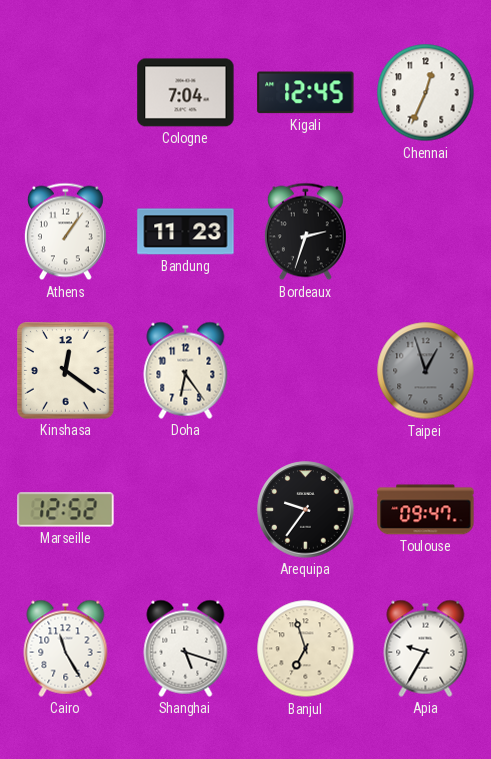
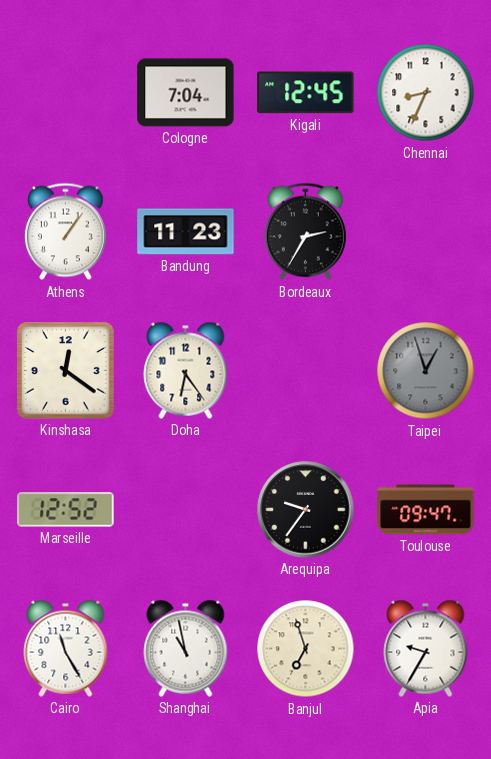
Chennai: 12:34 -> 8:34 (426, 93)
Bordeaux: 2:33 -> 2:35 (305, 232)
Shanghai: 5:18 -> 10:58 (186, 648)
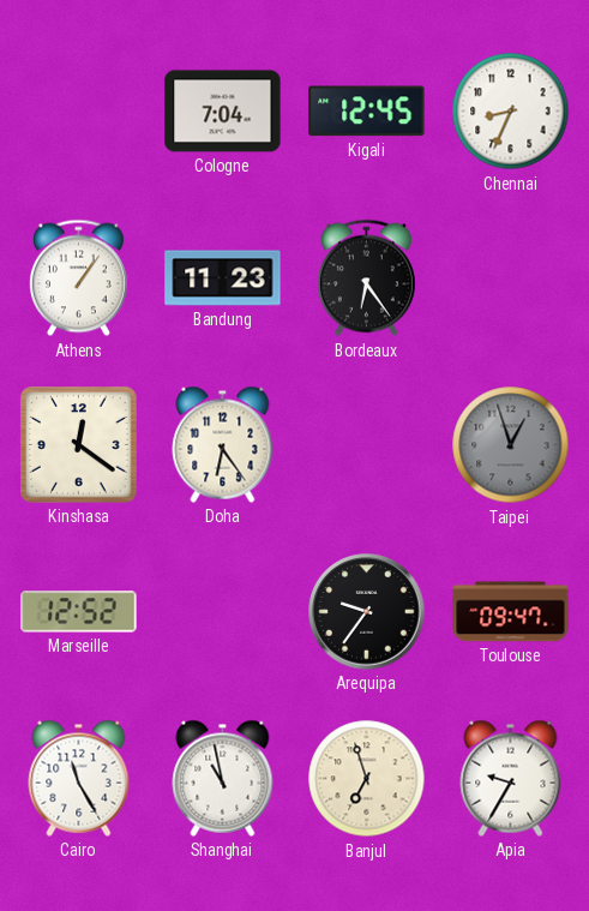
Bordeaux: 2:35 -> 6:24 (366, 278)
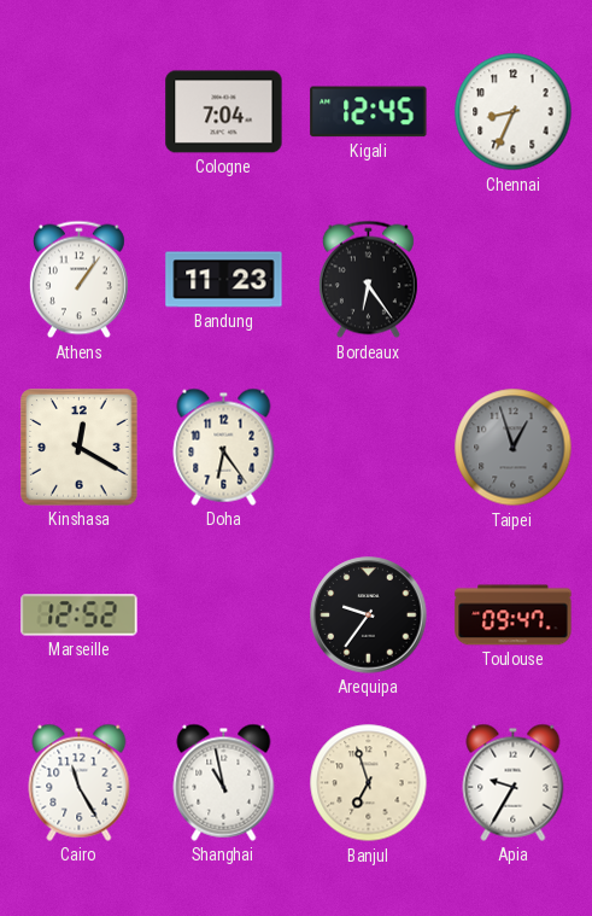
Kinshasa: 12:21 -> 12:20 (80, 448)
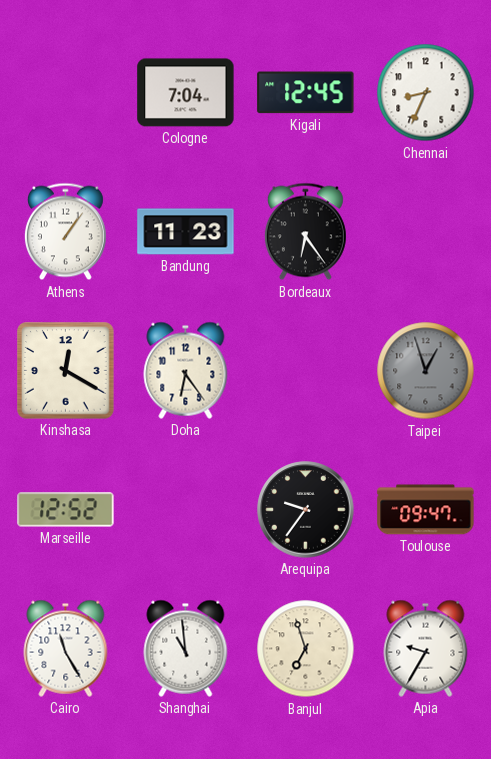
Shanghai: 10:58 -> 10:59 (186, 648)
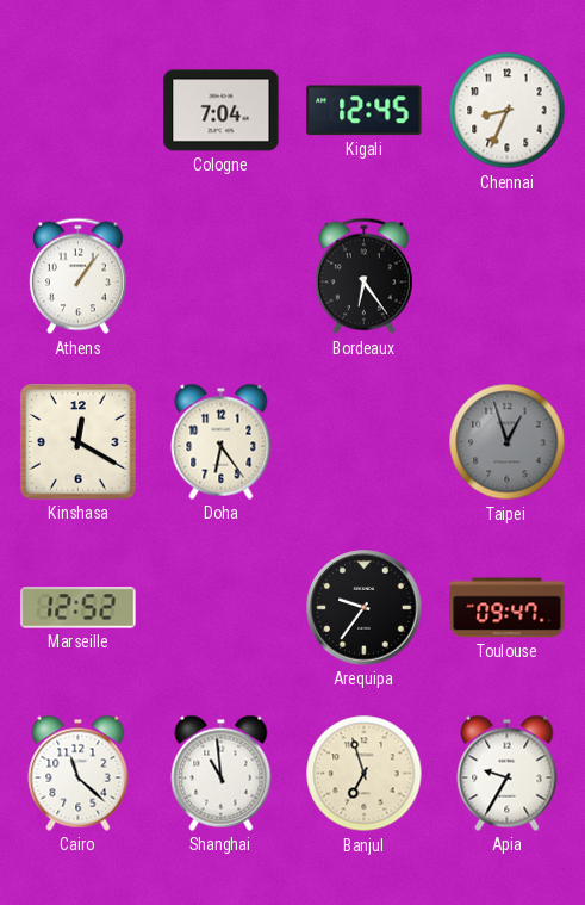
Bandung: 11:23 -> none (186, 232)
Cairo: 11:25 -> 11:22 (79, 773)
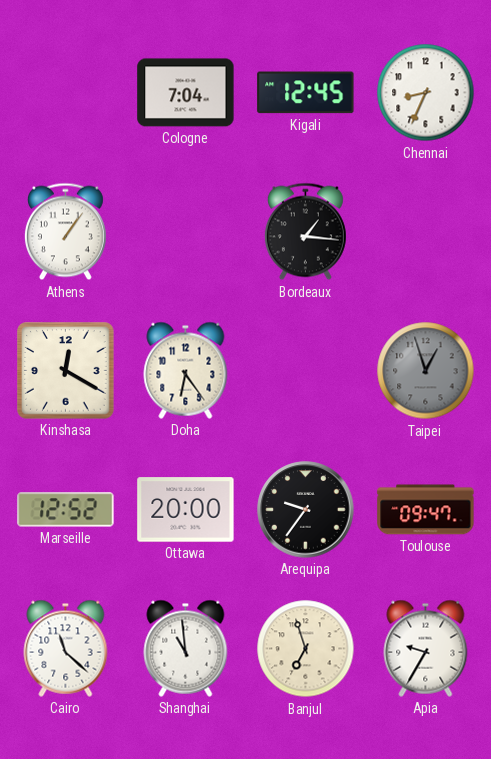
Bordeaux: 6:24 -> 1:16 (305, 232)
Ottawa: none -> 20:00 (186, 510)
